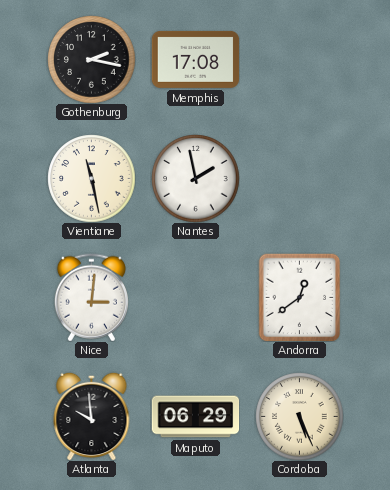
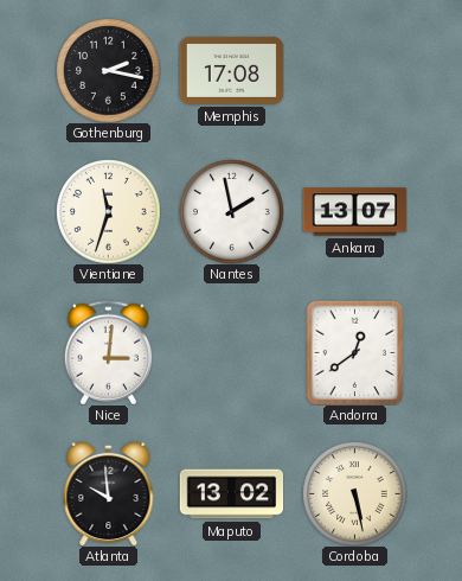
Vientiane: 11:28 -> 11:33 (108, 211)
Ankara: none -> 13:07 (354, 212)
Maputo: 06:29 -> 13:02 (231, 494)
Cordoba: 5:26 -> 5:28 (354, 493)
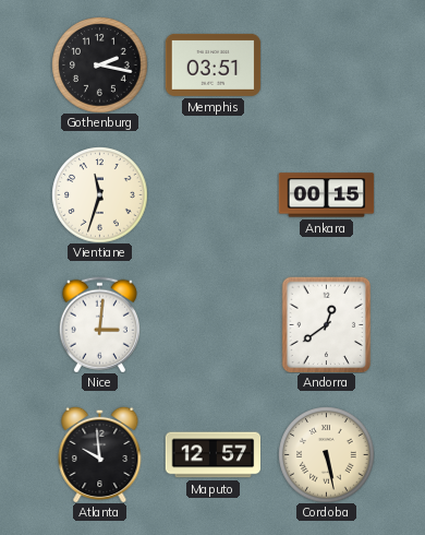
Memphis: 17:08 -> 03:51 (212, 64)
Nantes: 1:58 -> none (231, 211)
Ankara: 13:07 -> 00:15 (326, 195)
Maputo: 13:02 -> 12:57 (212, 455)
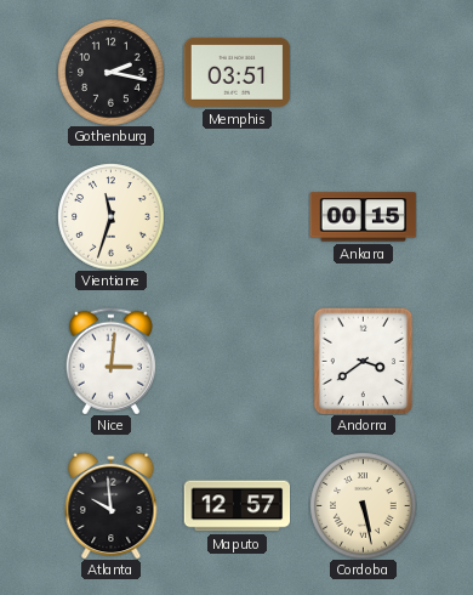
Andorra: 12:39 -> 3:39 (364, 361)
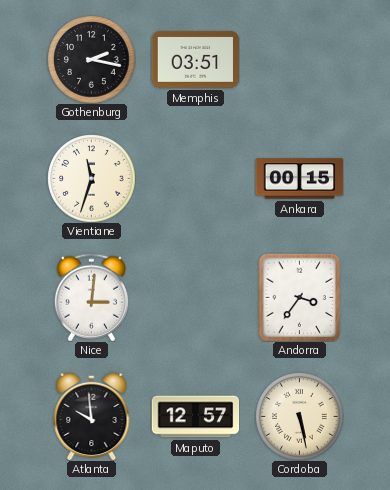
Andorra: 3:39 -> 3:36 (300, 297)
